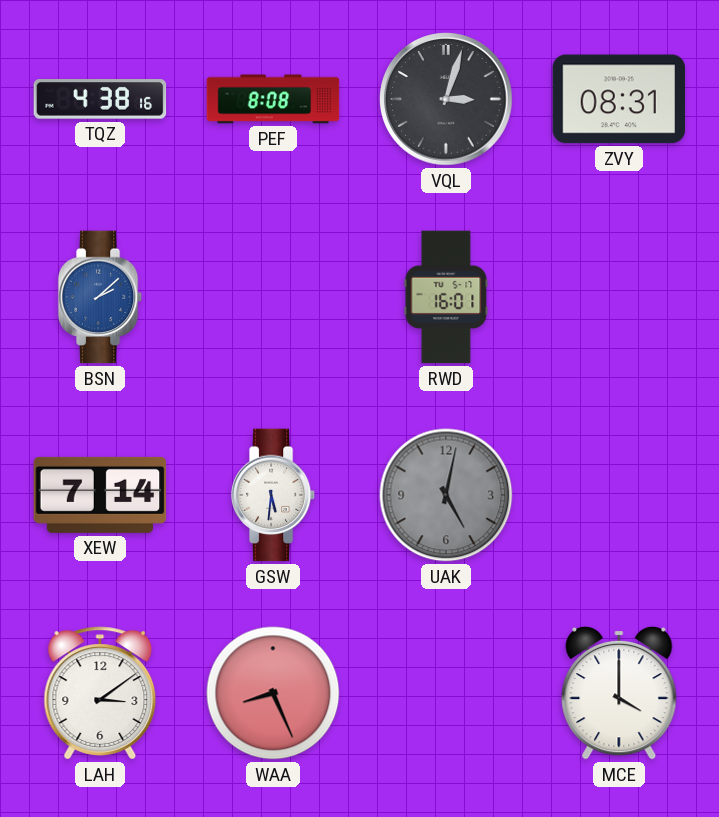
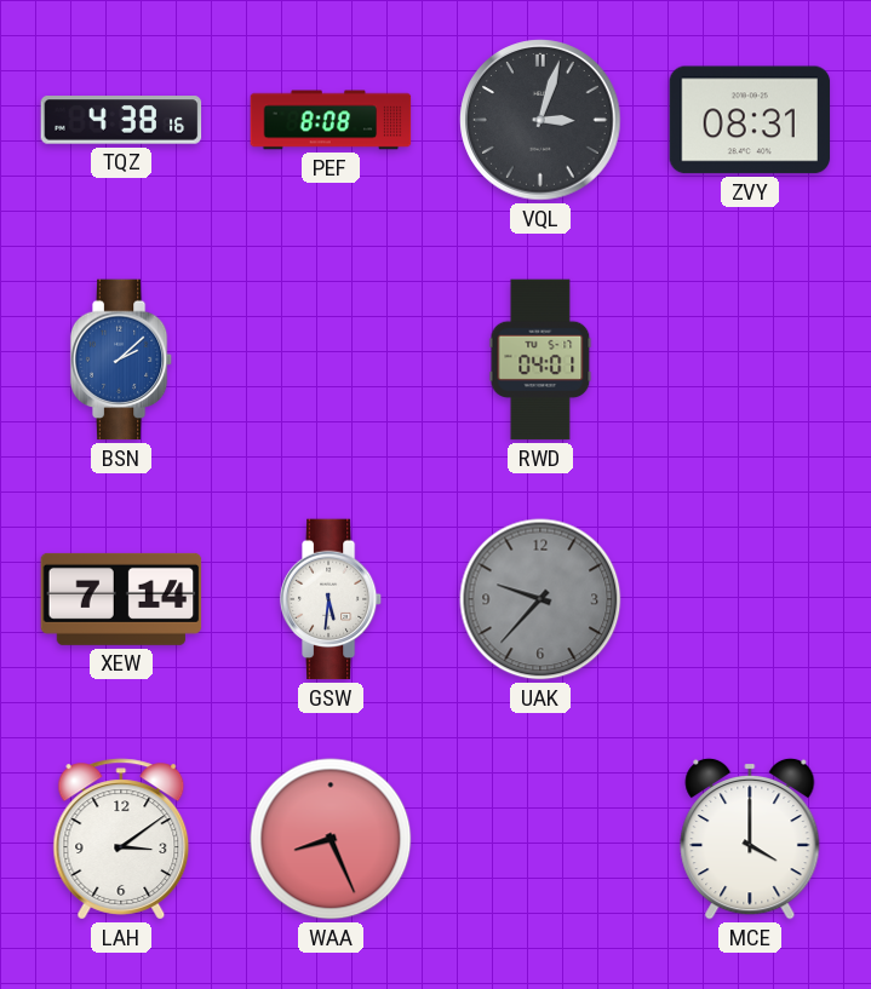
RWD: 16:01 -> 04:01 (540, 360)
UAK: 5:02 -> 9:37 (540, 599)
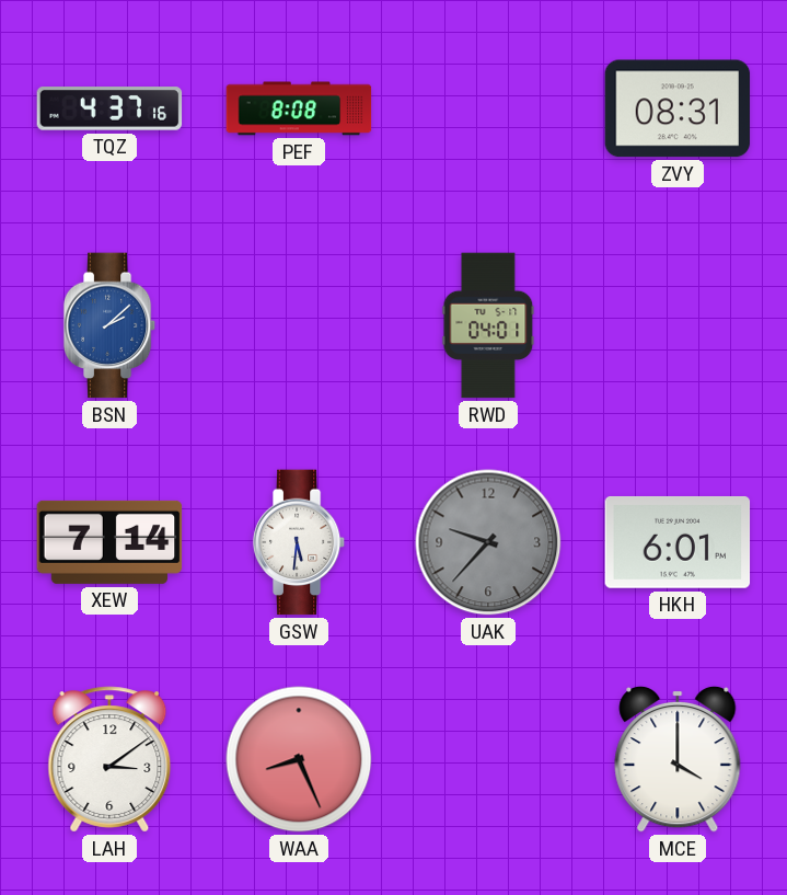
TQZ: 4:38 -> 4:37 (109, 108)
VQL: 3:03 -> none (540, 120)
HKH: none -> 6:01 (678, 542)
